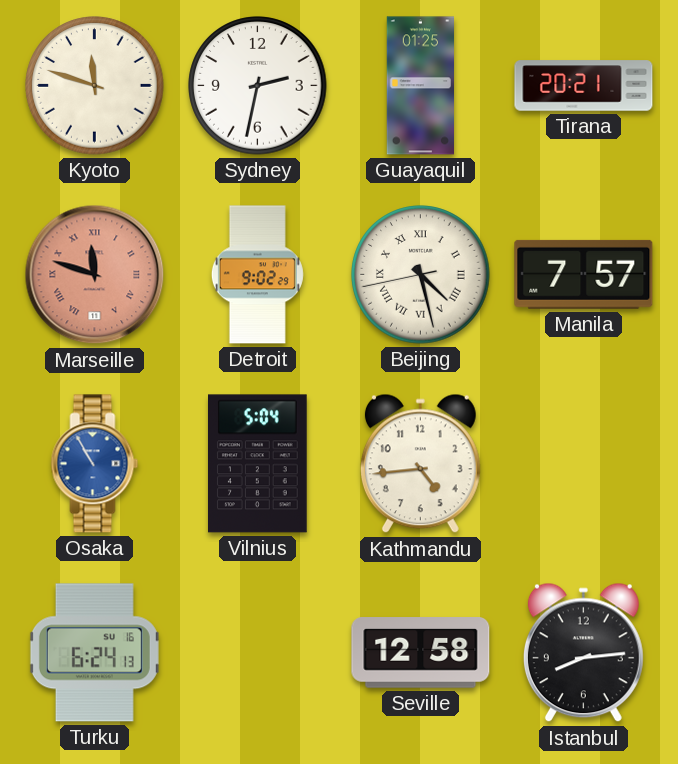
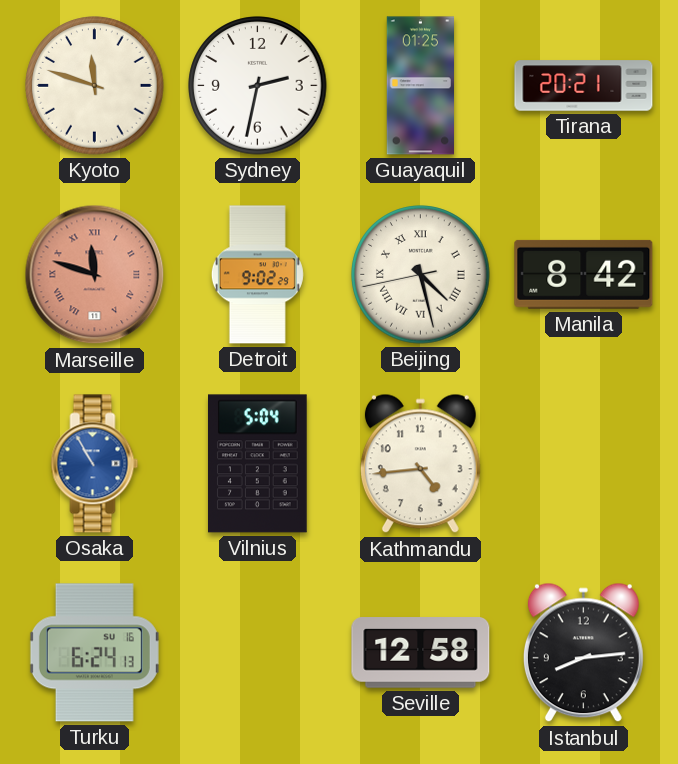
Manila: 7:57 -> 8:42 (584, 274)
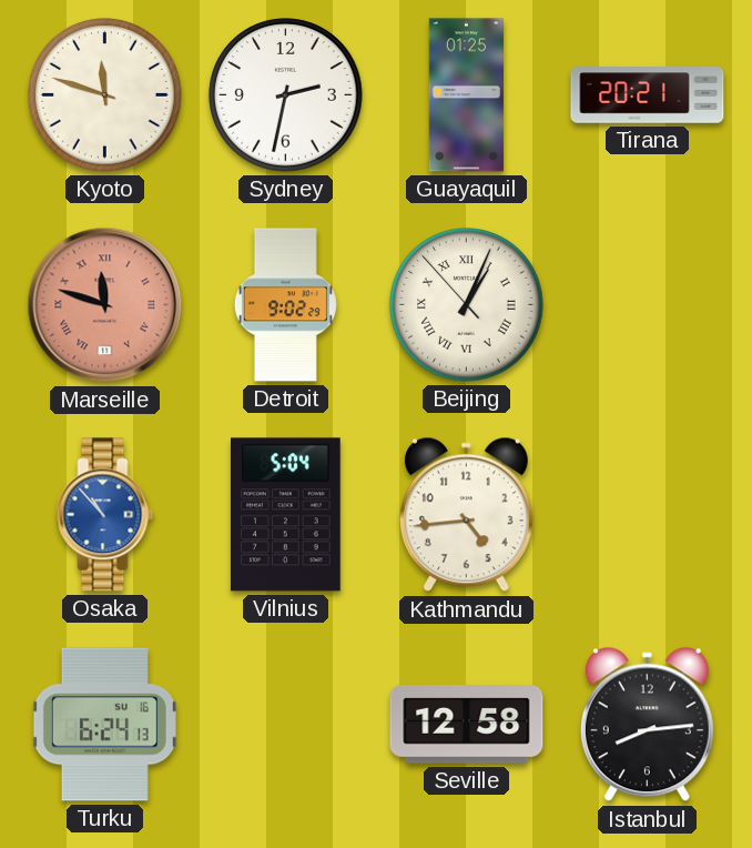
Beijing: 4:27 -> 1:03 (467, 305)
Manila: 8:42 -> none (584, 274)
Osaka: 10:55 -> 10:53 (105, 515)
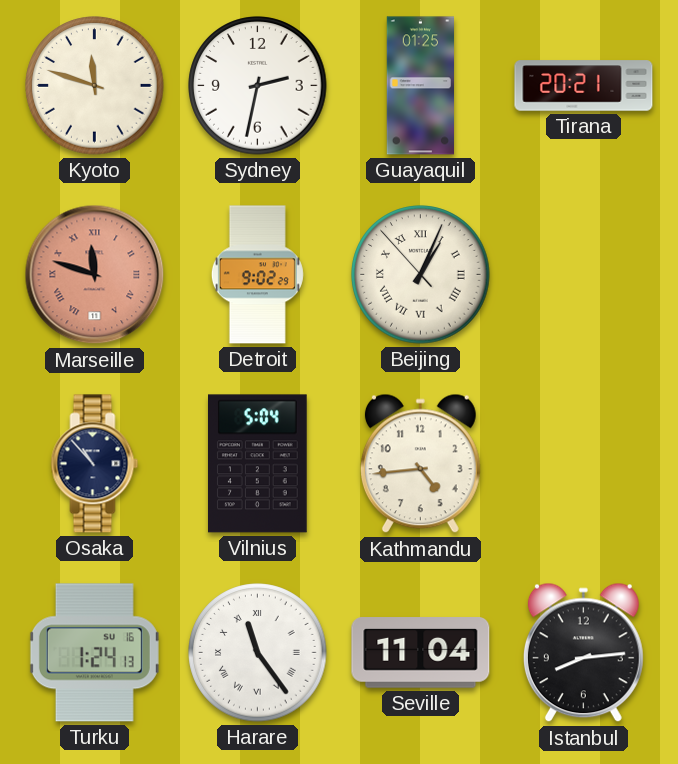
Osaka dial: blue -> navy (95, 464)
Turku: 6:24 -> 1:24 (94, 653)
Harare: none -> 11:24 (258, 653)
Seville: 12:58 -> 11:04 (421, 653)
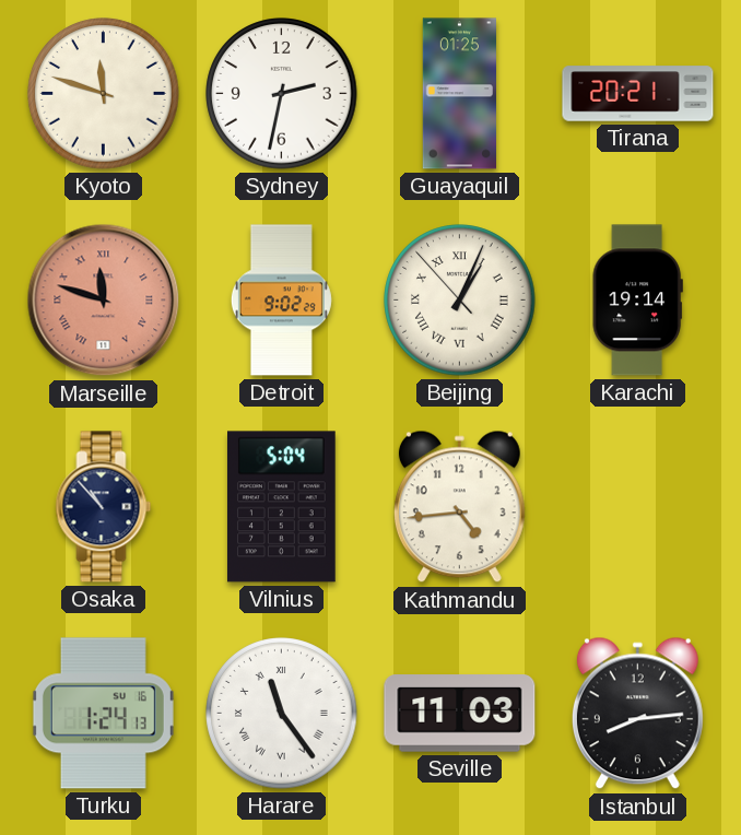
Karachi: none -> 19:14 (637, 301)
Seville: 11:04 -> 11:03 (460, 714)
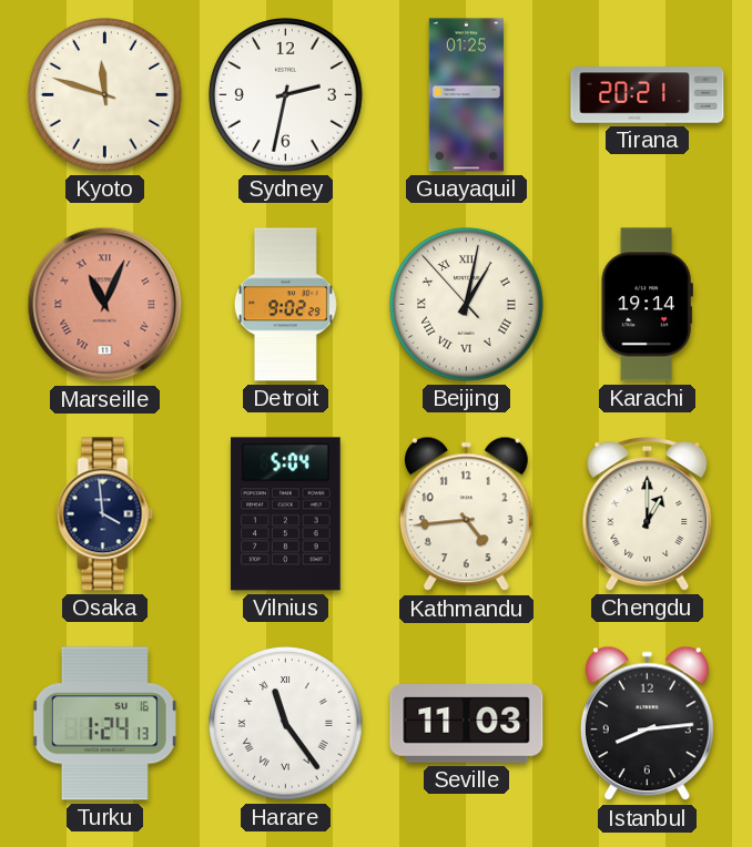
Marseille: 11:48 -> 11:04 (105, 305)
Beijing: 1:03 -> 1:01 (467, 305)
Osaka: 10:53 -> 3:59 (105, 514)
Chengdu: none -> 1:00 (648, 514)
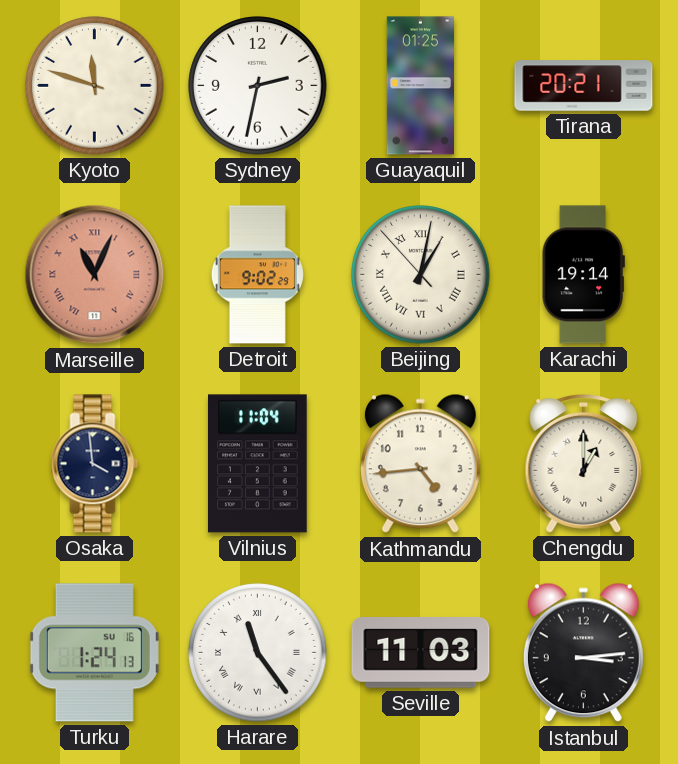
Vilnius: 5:04 -> 11:04 (258, 464)
Istanbul: 8:14 -> 3:14 (583, 653)
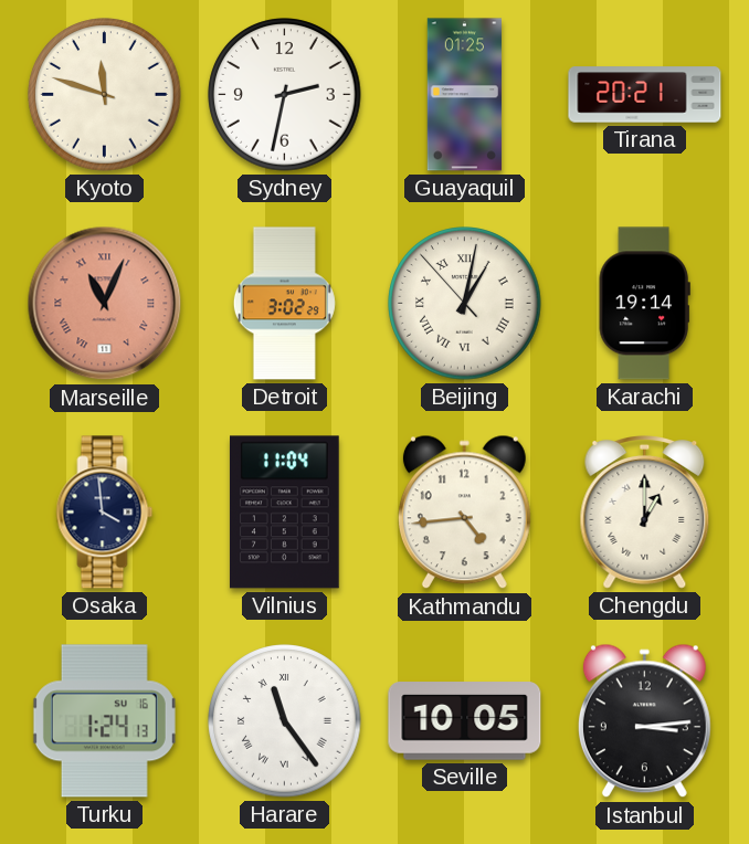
Detroit: 9:02 -> 3:02 (284, 304)
Seville: 11:03 -> 10:05 (465, 721)
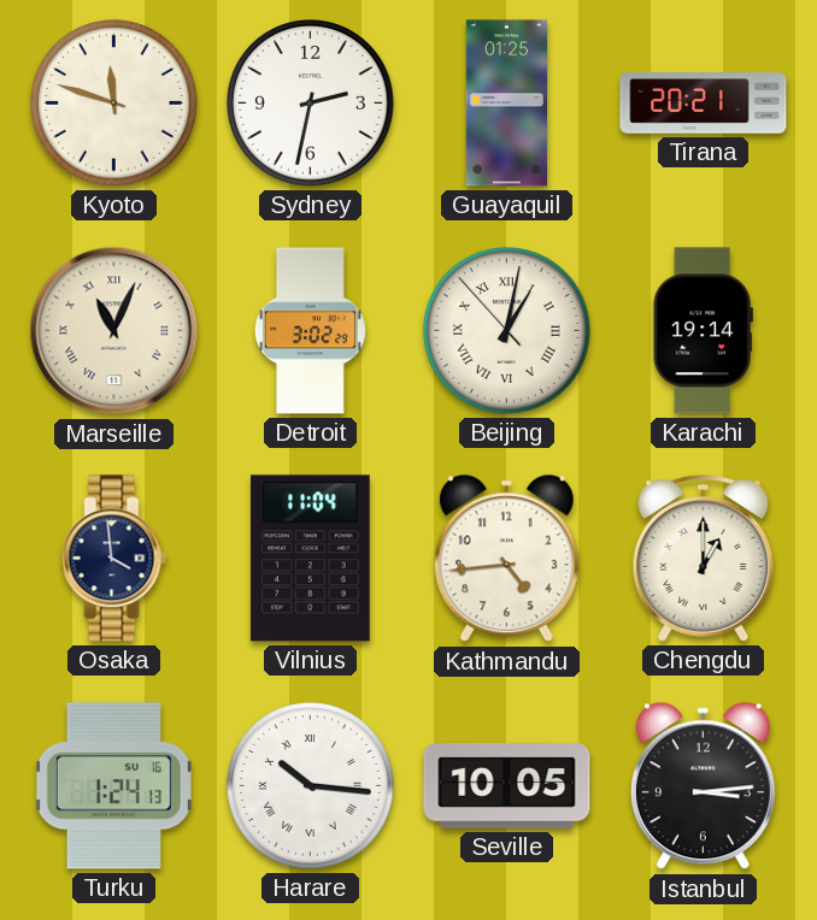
Marseille dial: salmon -> cream (114, 331)
Harare: 11:24 -> 10:16 (311, 786)
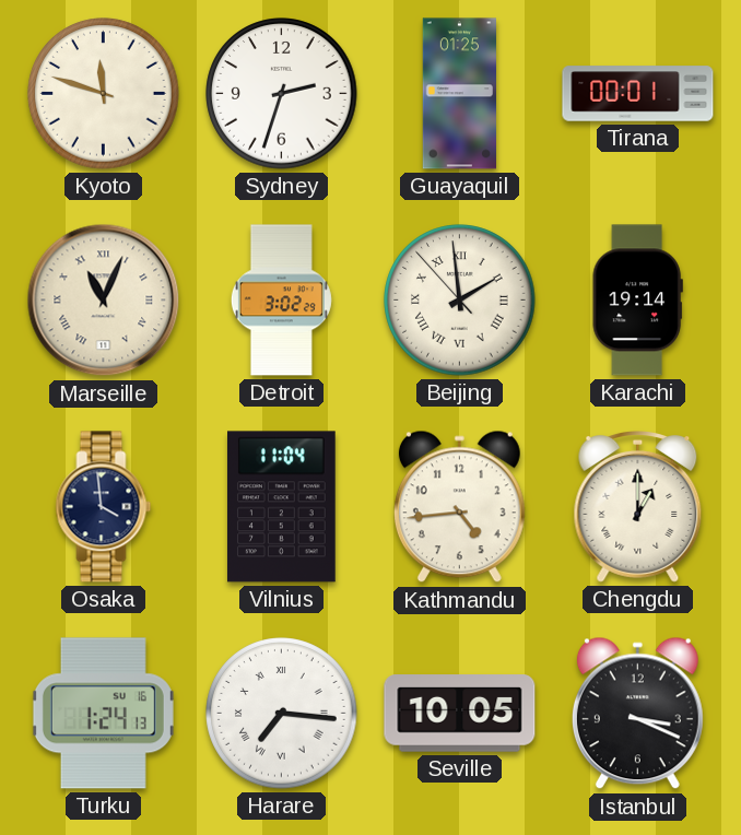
Sydney: 2:32 -> 2:33 (282, 94)
Tirana: 20:21 -> 00:01 (638, 94)
Beijing: 1:01 -> 1:58 (460, 301)
Harare: 10:16 -> 7:16 (282, 714)
Istanbul: 3:14 -> 3:19 (637, 714)
